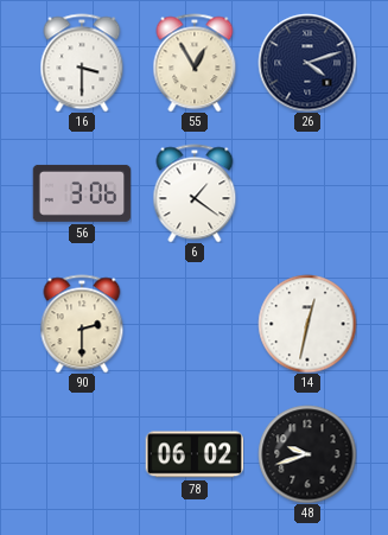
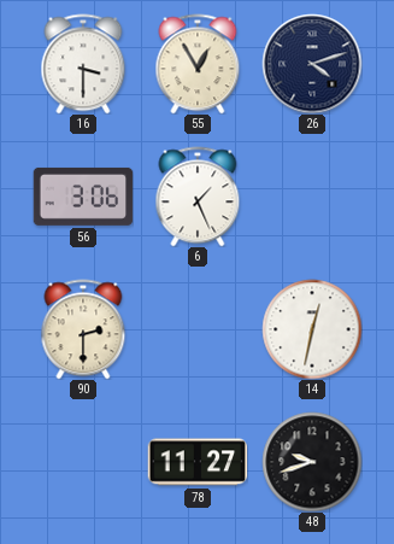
6: 1:21 -> 1:26 (198, 197)
78: 06:02 -> 11:27 (198, 462)
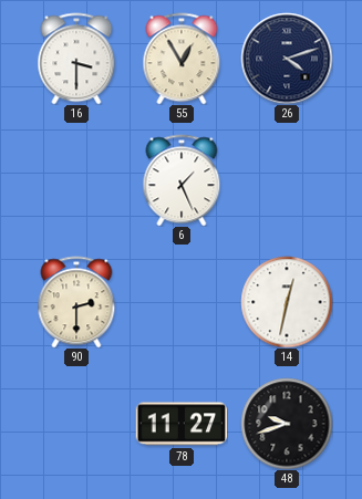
56: 3:06 -> none (83, 197)
